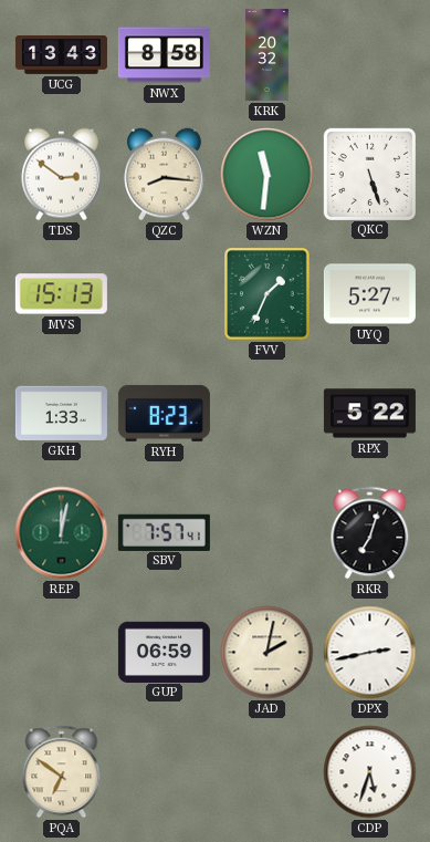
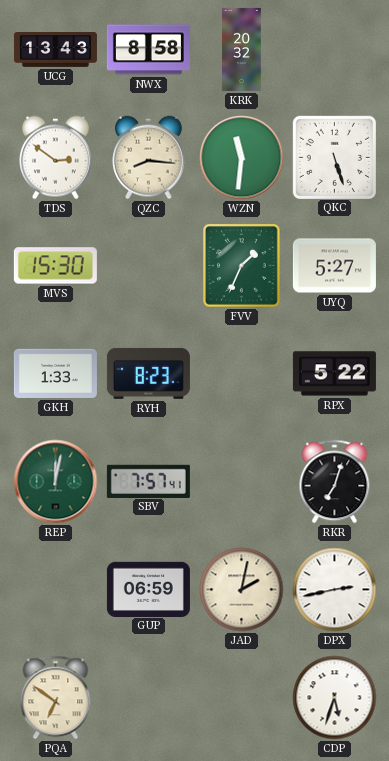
MVS: 15:13 -> 15:30 (55, 266)
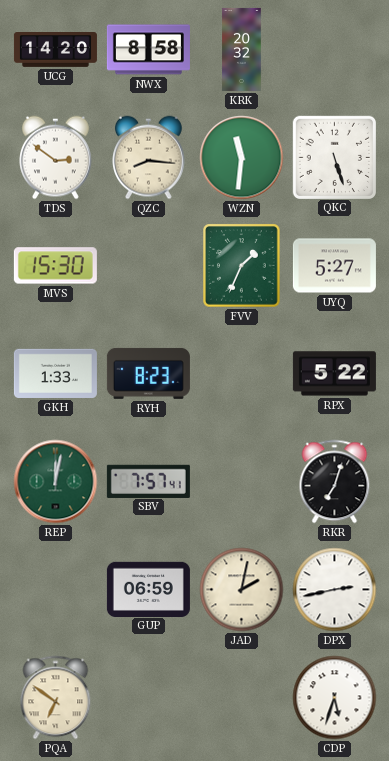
UCG: 13:43 -> 14:20 (55, 50)
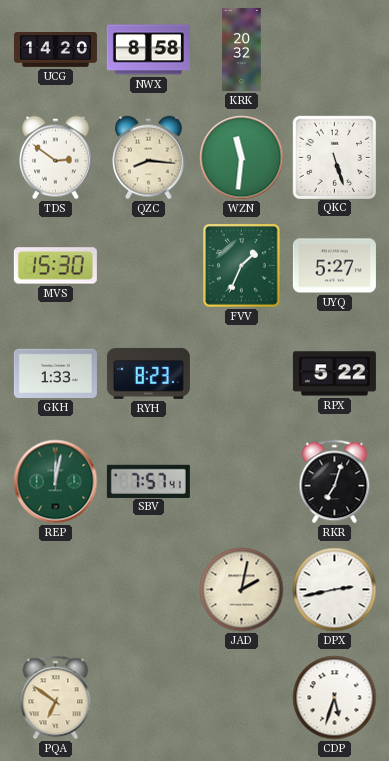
GUP: 06:59 -> none (148, 589)
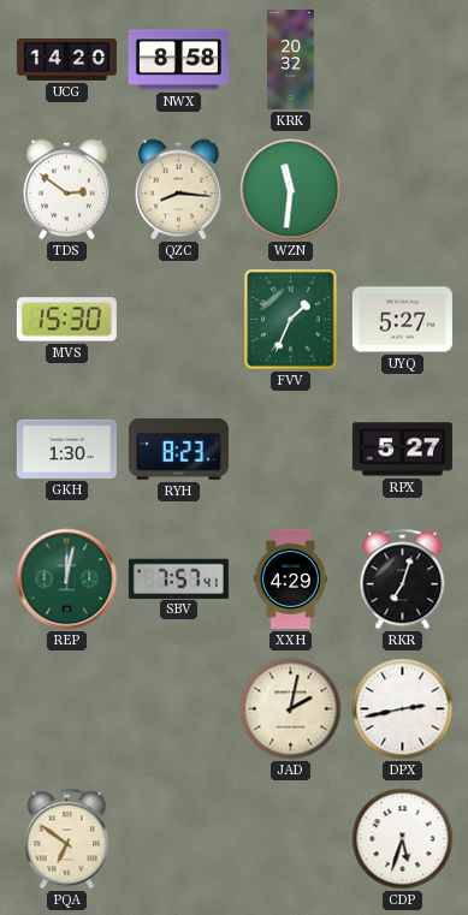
QKC: 5:27 -> none (334, 157)
GKH: 1:33 -> 1:30 (66, 448)
RPX: 5:22 -> 5:27 (402, 450)
XXH: none -> 4:29 (291, 578)
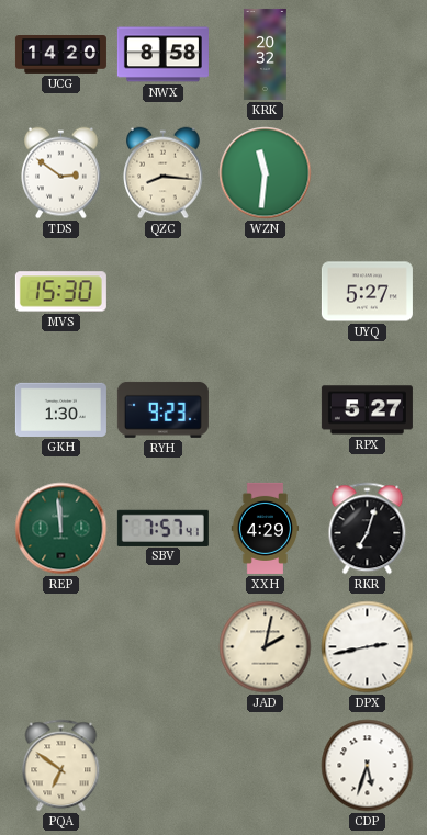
FVV: 1:34 -> none (291, 320)
RYH: 8:23 -> 9:23 (162, 409)
REP: 12:02 -> 11:59 (61, 529)
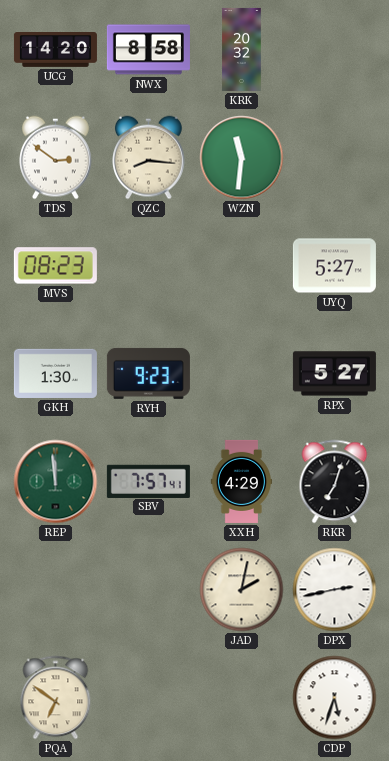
MVS: 15:30 -> 08:23 (55, 266)
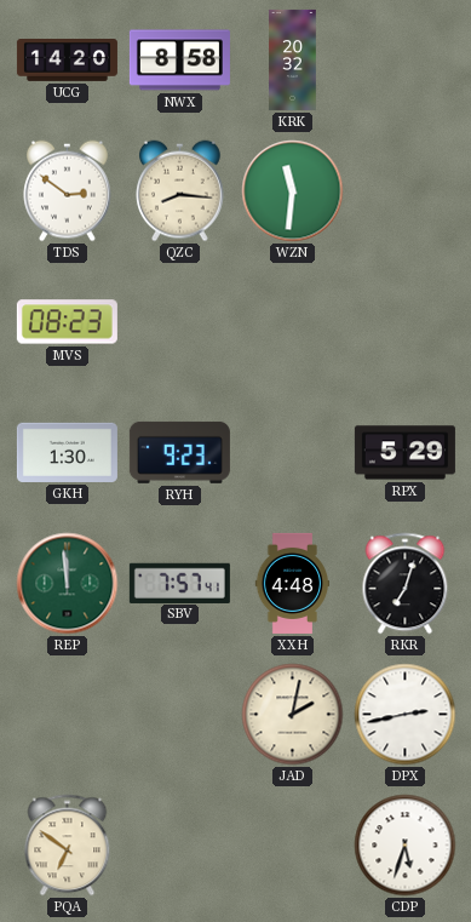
UYQ: 5:27 -> none (334, 266)
RPX: 5:27 -> 5:29 (404, 453)
XXH: 4:29 -> 4:48 (293, 583)
